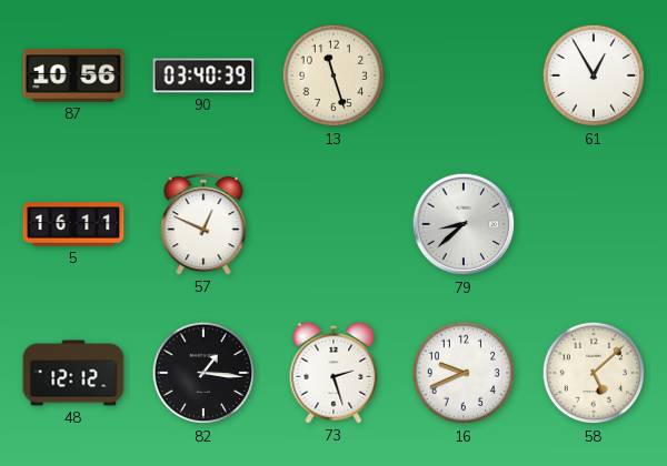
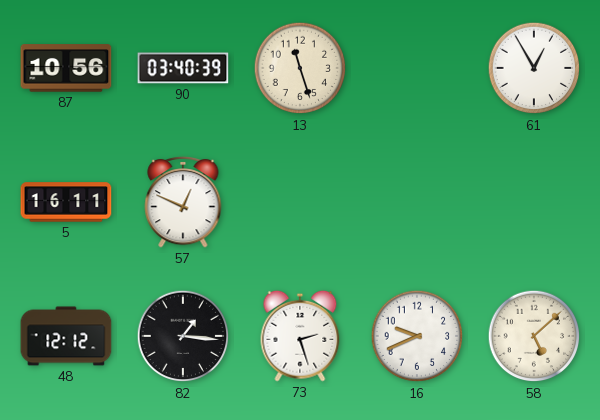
79: 8:38 -> none (464, 224)
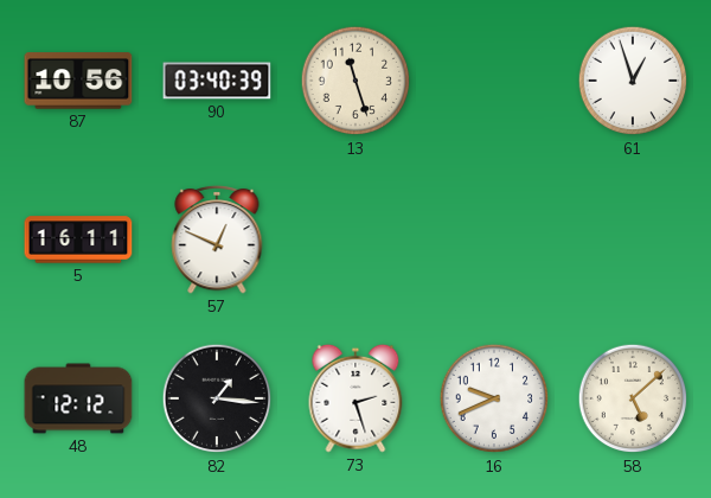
61: 12:55 -> 12:57 (633, 81)
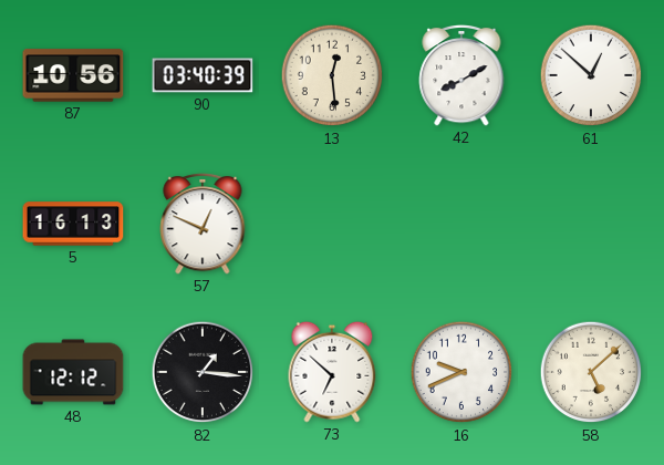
13: 11:27 -> 12:29 (332, 75)
42: none -> 8:10 (461, 75)
61: 12:57 -> 12:52 (591, 75)
5: 16:11 -> 16:13 (73, 224)
73: 2:27 -> 6:52 (332, 372)
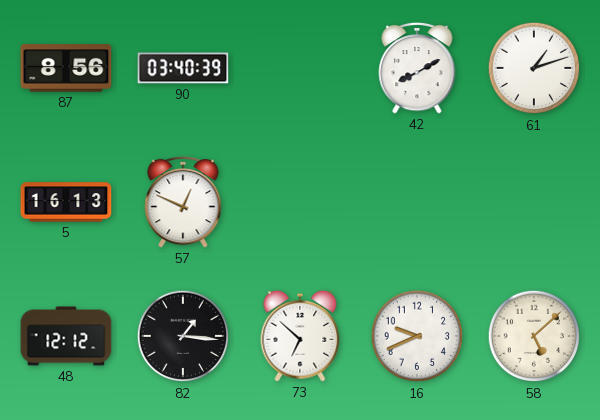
87: 10:56 -> 8:56 (66, 68)
13: 12:29 -> none (332, 75)
61: 12:52 -> 1:12 (534, 68)
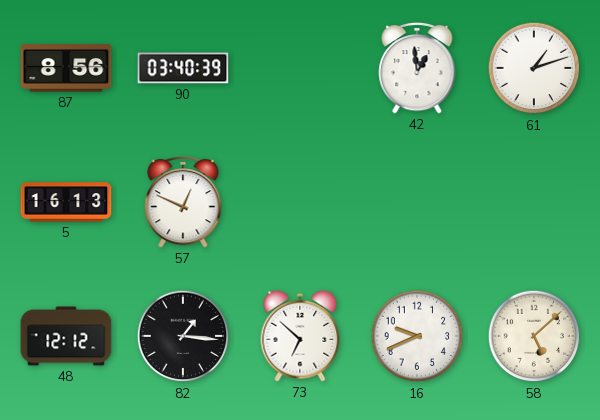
42: 8:10 -> 12:59 (417, 68)
